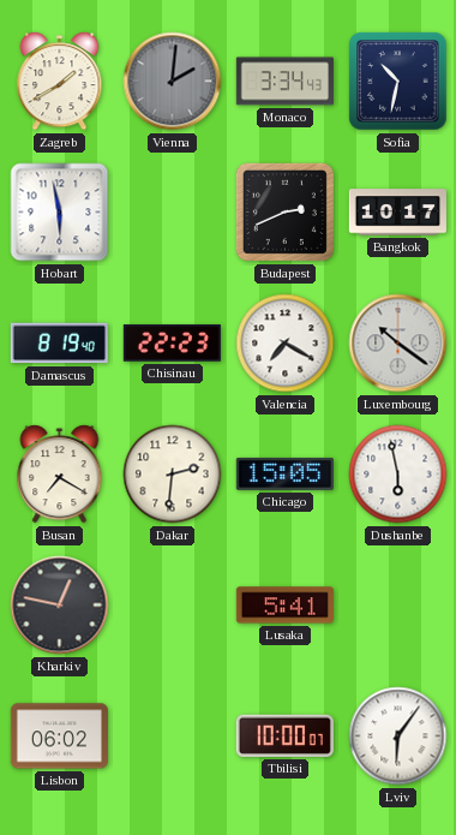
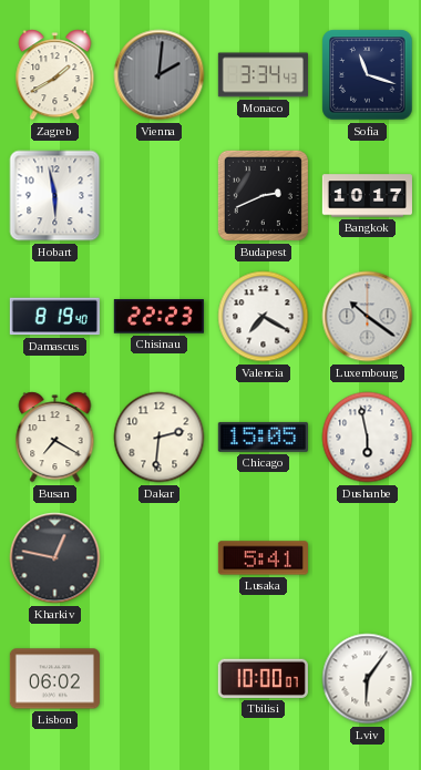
Sofia: 10:32 -> 11:18 (368, 75)
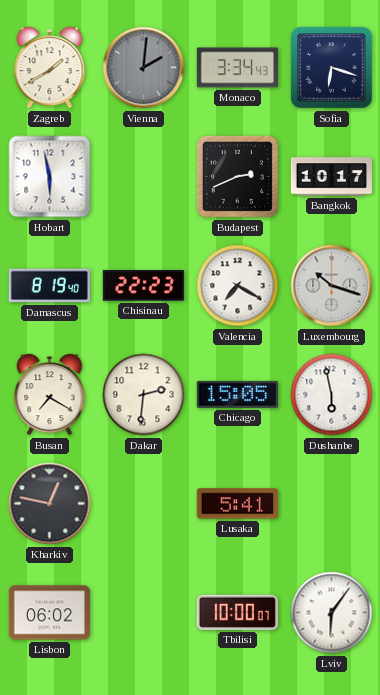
Sofia: 11:18 -> 6:18 (332, 68)
Luxembourg: 10:21 -> 10:18 (332, 286)
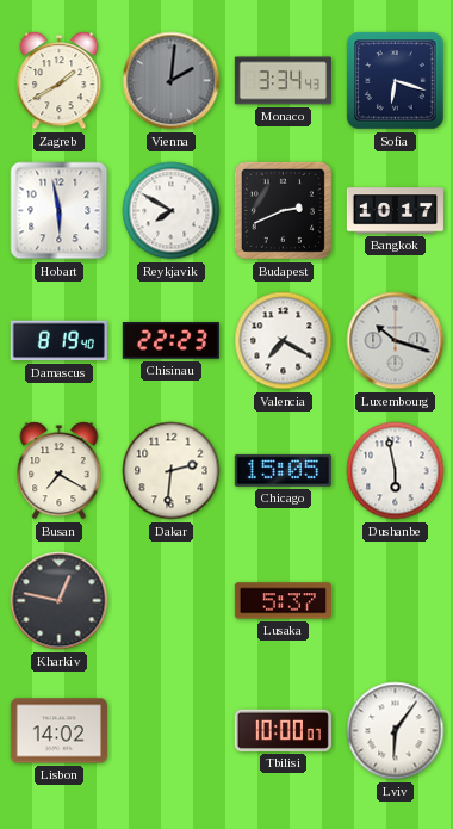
Reykjavik: none -> 7:50 (172, 211)
Lusaka: 5:41 -> 5:37 (283, 601)
Lisbon: 06:02 -> 14:02 (58, 731)
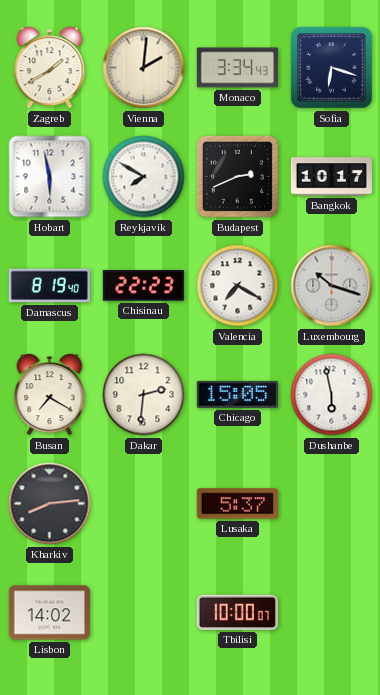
Vienna dial: grey -> cream (144, 68)
Kharkiv: 12:47 -> 8:14 (50, 504)
Lviv: 6:06 -> none (396, 731)
